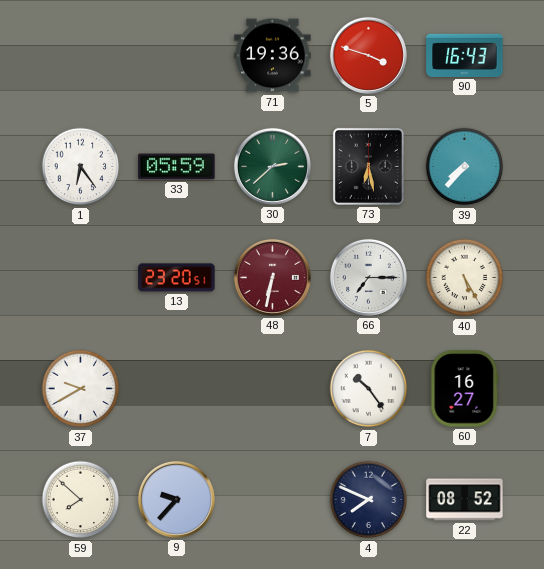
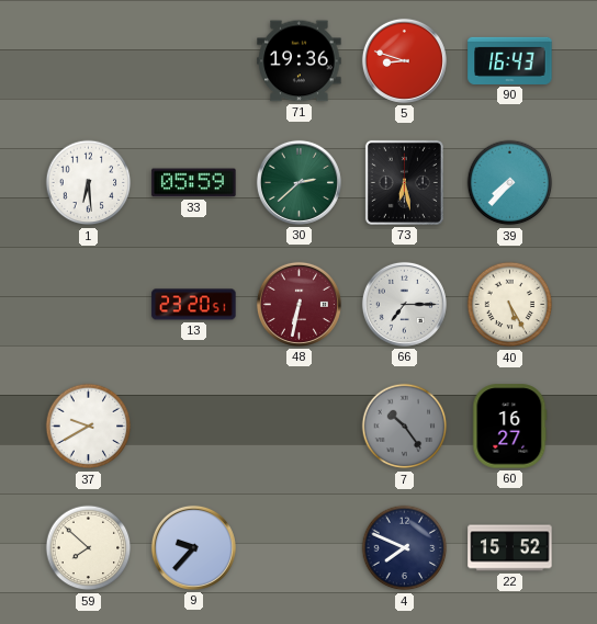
5: 3:48 -> 8:48 (404, 60)
1: 6:24 -> 6:29 (89, 183)
7 dial: white -> grey (405, 427)
22: 08:52 -> 15:52 (510, 548)
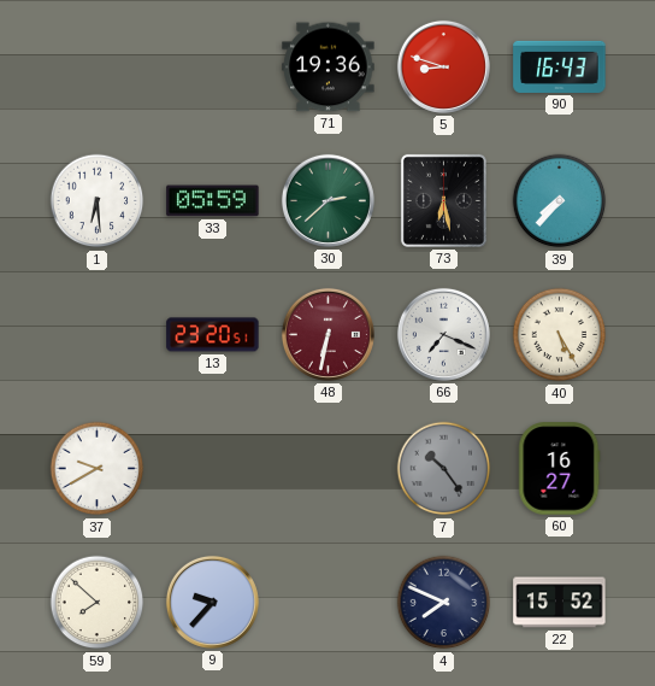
66: 7:15 -> 7:19 (443, 334)
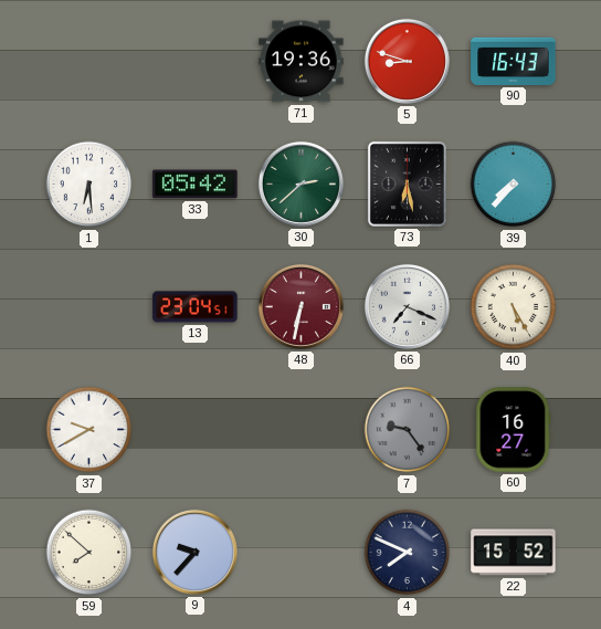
33: 05:59 -> 05:42 (196, 185)
13: 23:20 -> 23:04 (196, 307)
7: 10:24 -> 9:24 (408, 430)
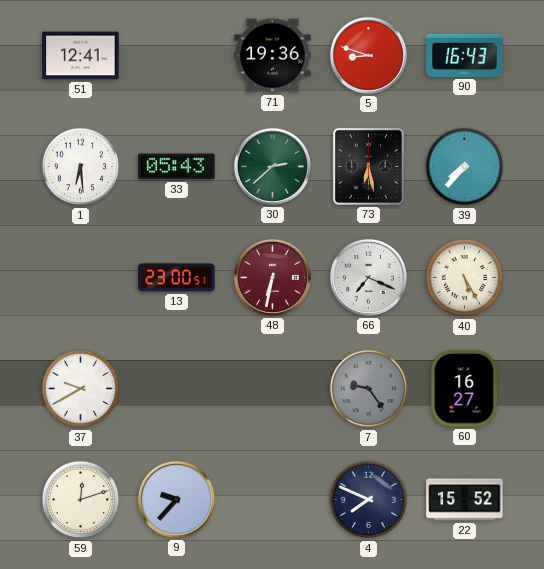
51: none -> 12:41 (81, 56)
33: 05:42 -> 05:43 (177, 167)
13: 23:04 -> 23:00 (177, 278)
59: 7:52 -> 12:12 (81, 500)
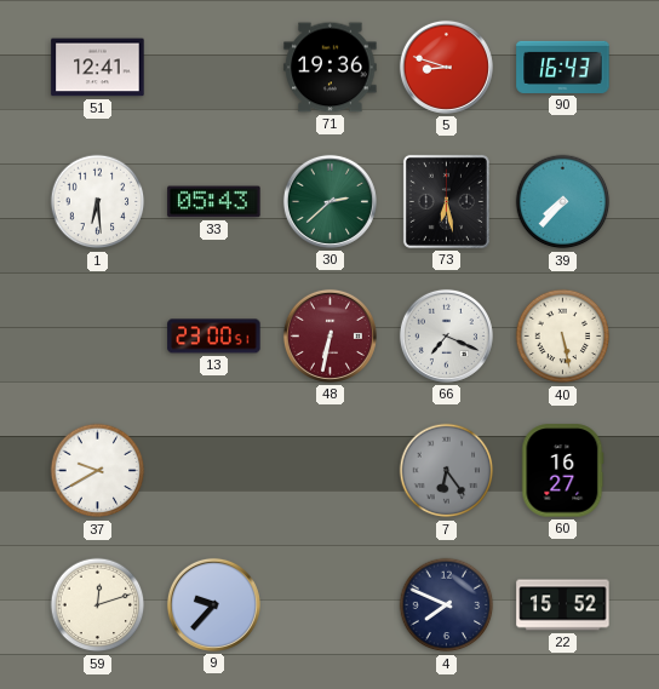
40: 5:25 -> 5:28 (563, 337)
7: 9:24 -> 6:24 (447, 471)
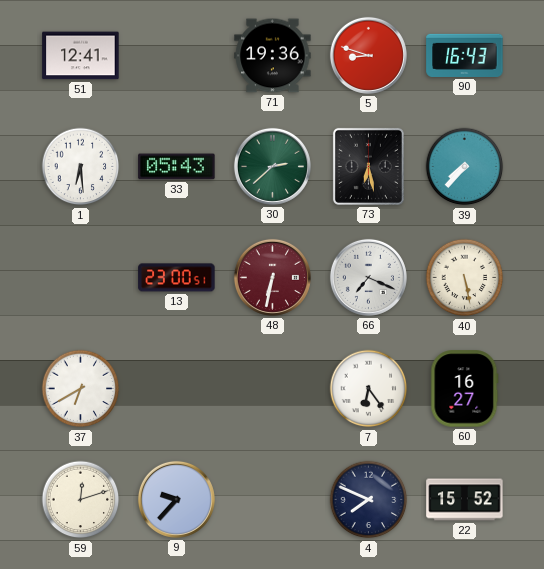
37: 9:40 -> 6:40 (81, 389)
7 dial: grey -> white (369, 389)
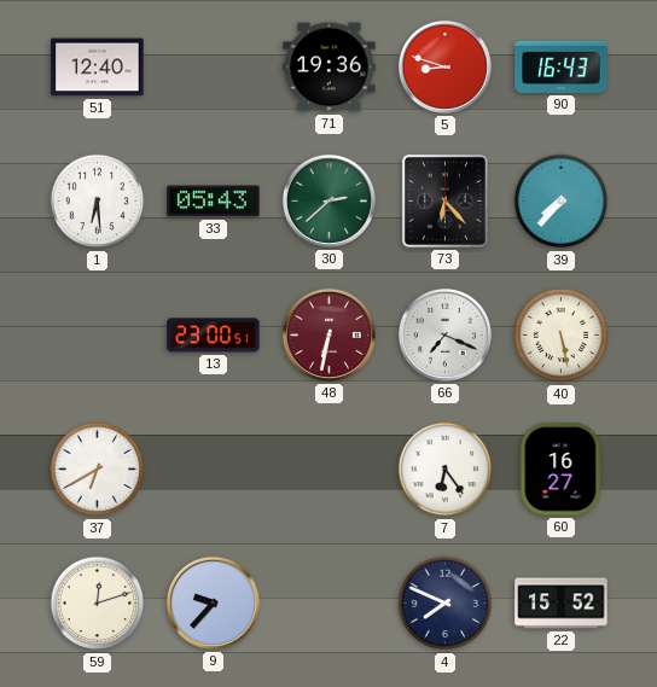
51: 12:41 -> 12:40 (98, 68)
73: 6:28 -> 6:23 (444, 200)
